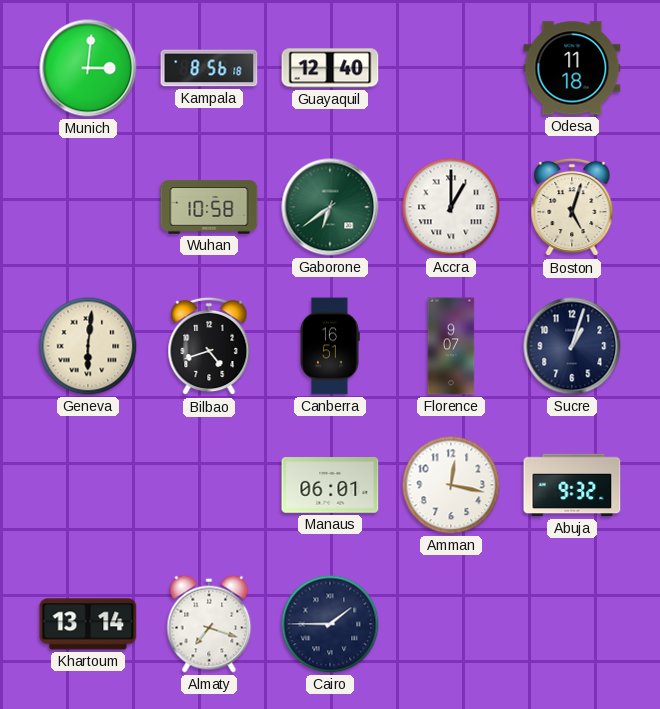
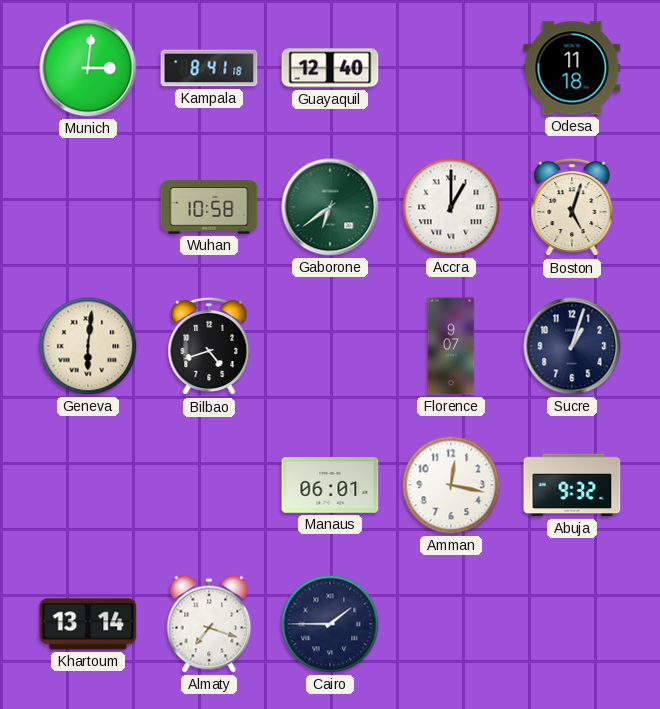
Kampala: 8:56 -> 8:41 (209, 68)
Canberra: 16:51 -> none (330, 346)
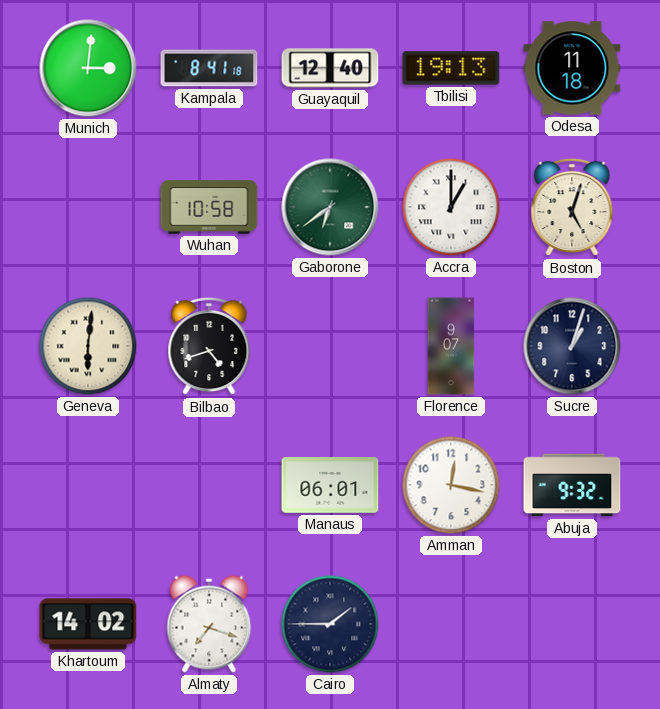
Tbilisi: none -> 19:13 (451, 68)
Khartoum: 13:14 -> 14:02 (88, 624)
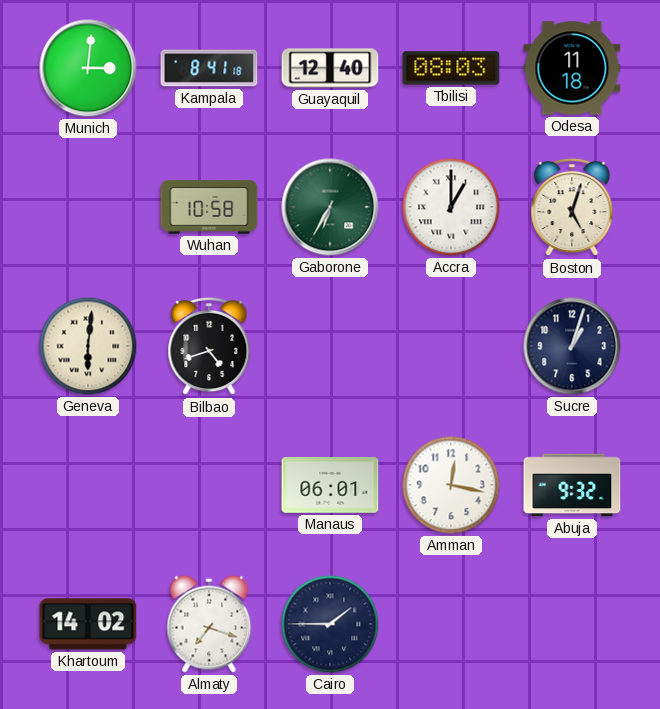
Tbilisi: 19:13 -> 08:03 (451, 68)
Gaborone: 6:39 -> 6:35 (330, 207)
Florence: 9:07 -> none (451, 346)
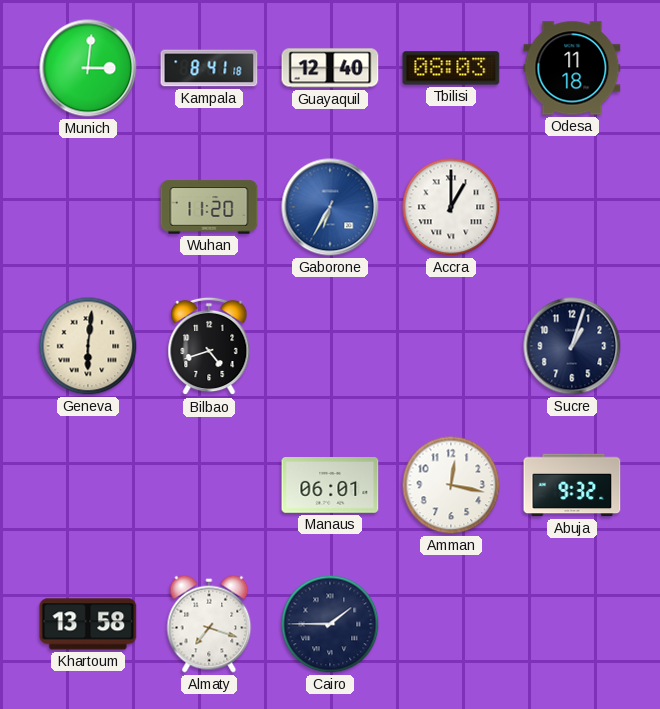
Wuhan: 10:58 -> 11:20 (209, 207)
Gaborone dial: green -> blue (330, 207)
Boston: 5:03 -> none (572, 207)
Khartoum: 14:02 -> 13:58 (88, 624)
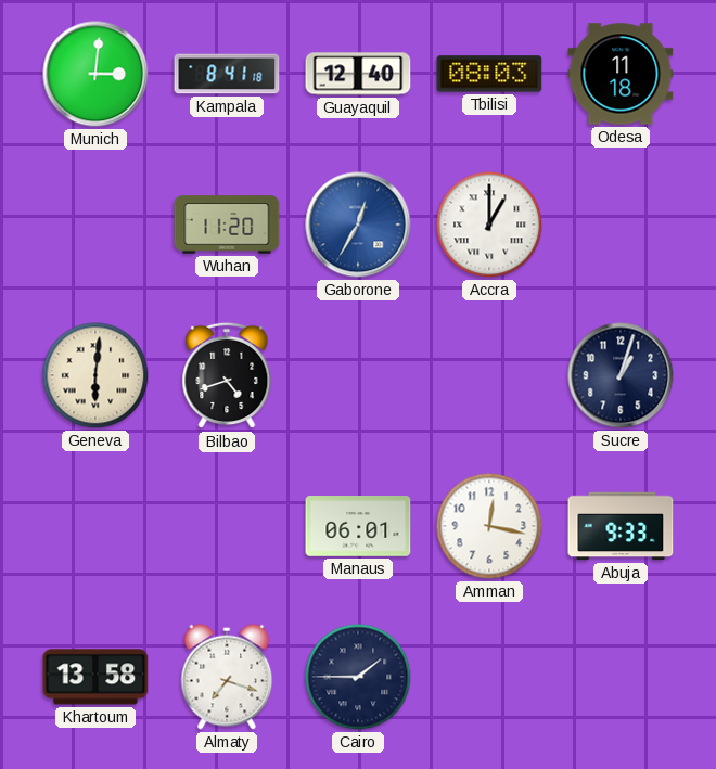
Gaborone: 6:35 -> 12:35 (358, 225)
Abuja: 9:32 -> 9:33 (621, 526)
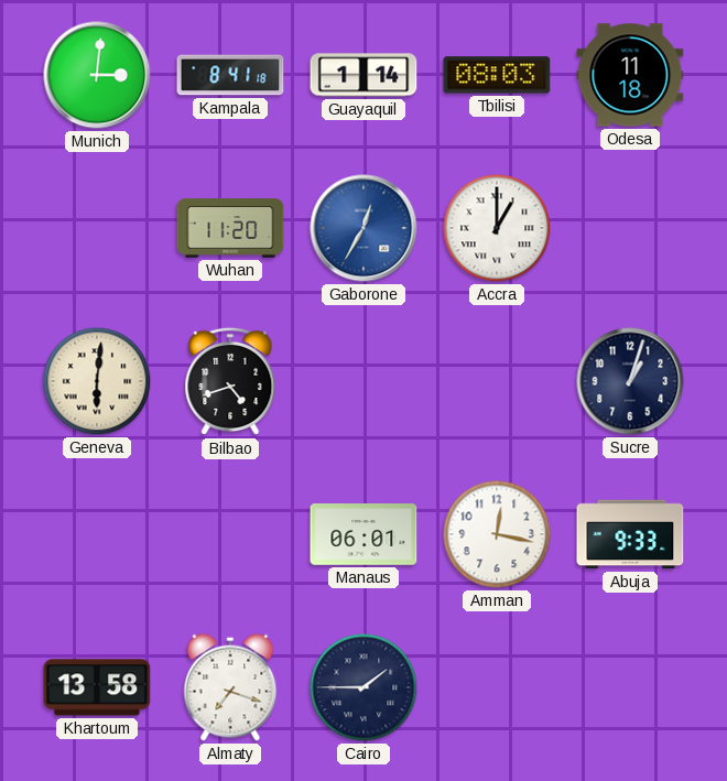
Guayaquil: 12:40 -> 1:14 (363, 75)
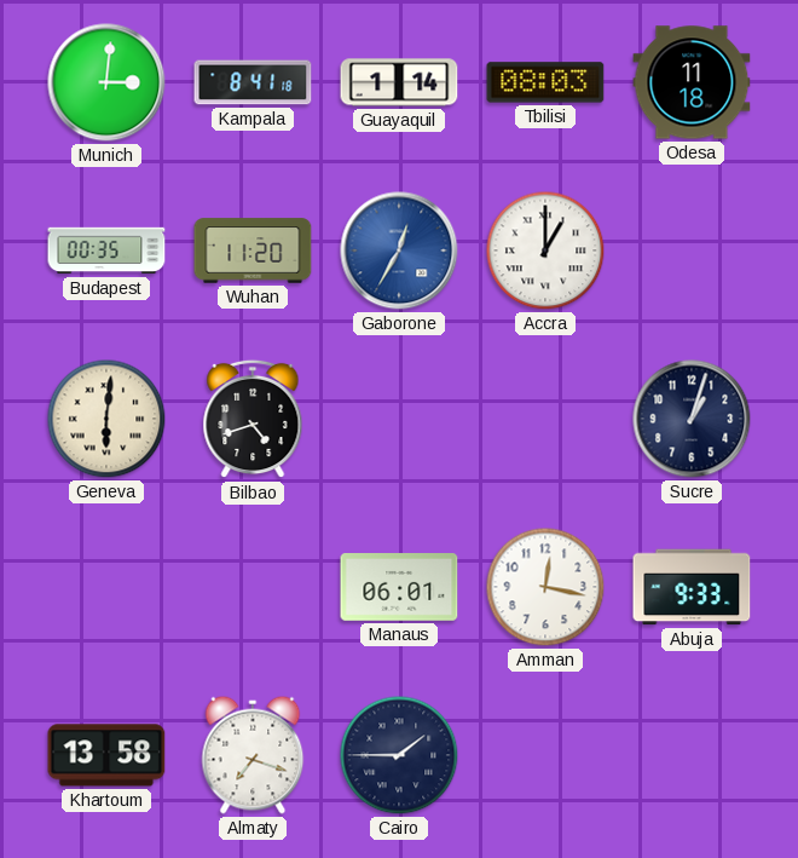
Budapest: none -> 00:35 (106, 251)
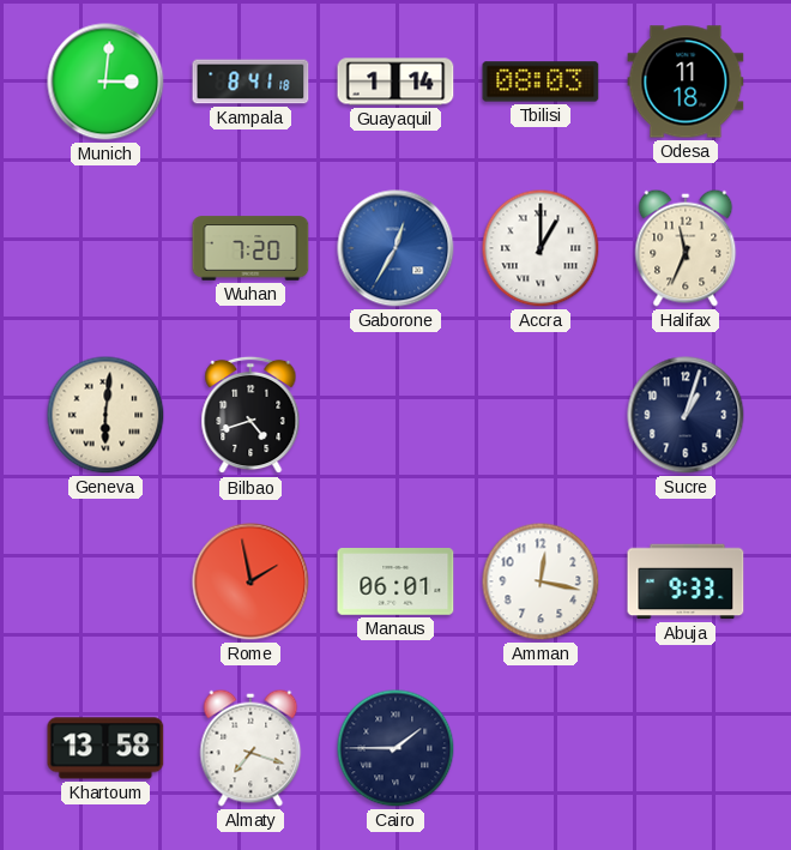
Budapest: 00:35 -> none (106, 251)
Wuhan: 11:20 -> 7:20 (250, 248)
Halifax: none -> 11:34 (686, 248)
Rome: none -> 1:58 (250, 581)
